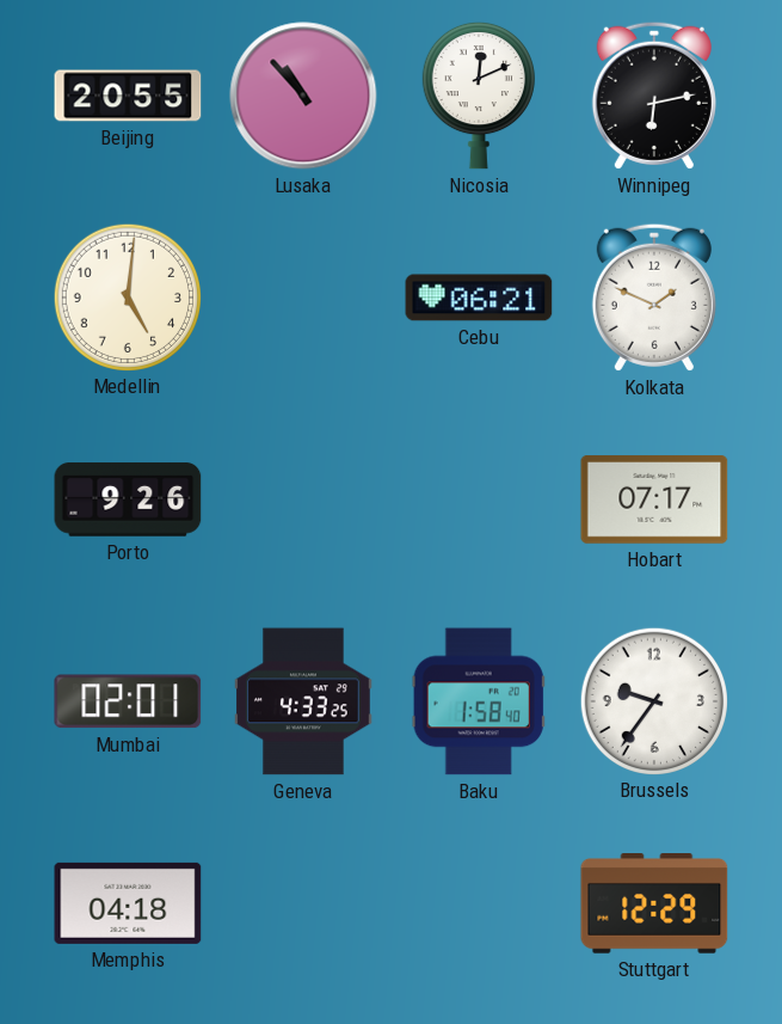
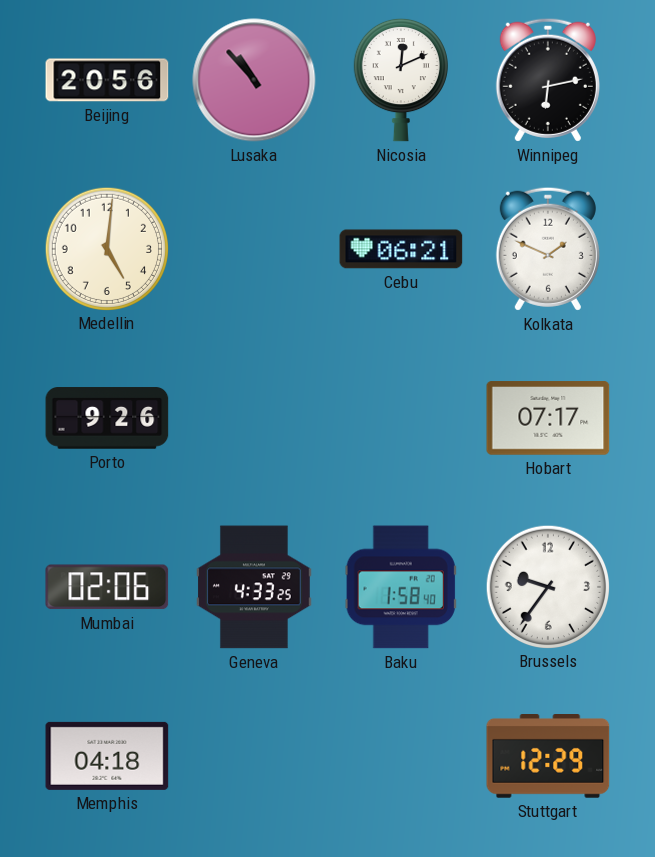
Beijing: 20:55 -> 20:56 (107, 80)
Mumbai: 02:01 -> 02:06 (107, 587)
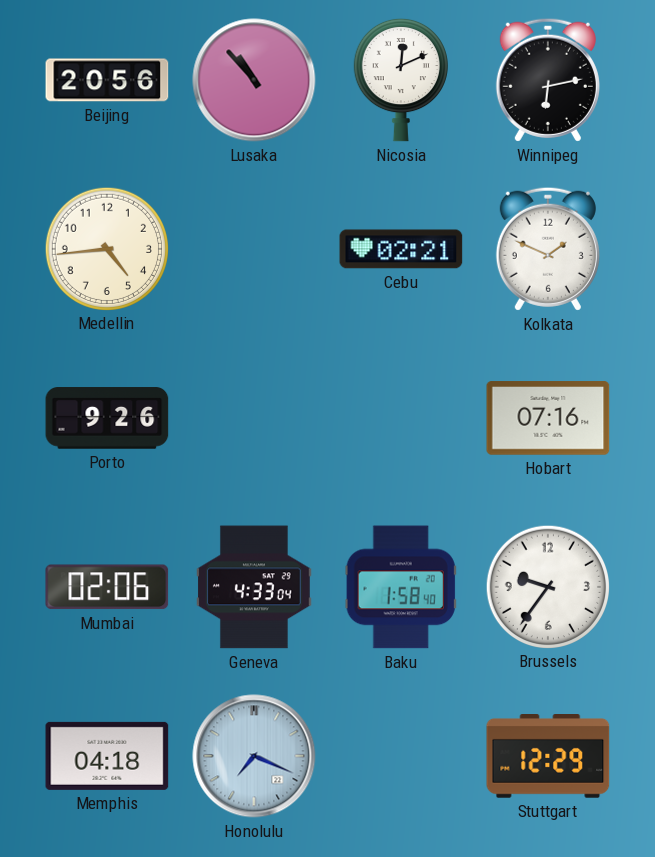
Medellin: 5:01 -> 4:44 (106, 248)
Cebu: 06:21 -> 02:21 (401, 249)
Hobart: 07:17 -> 07:16 (548, 418)
Geneva: 4:33:25 -> 4:33:04 (255, 587)
Honolulu: none -> 7:19 (254, 756)
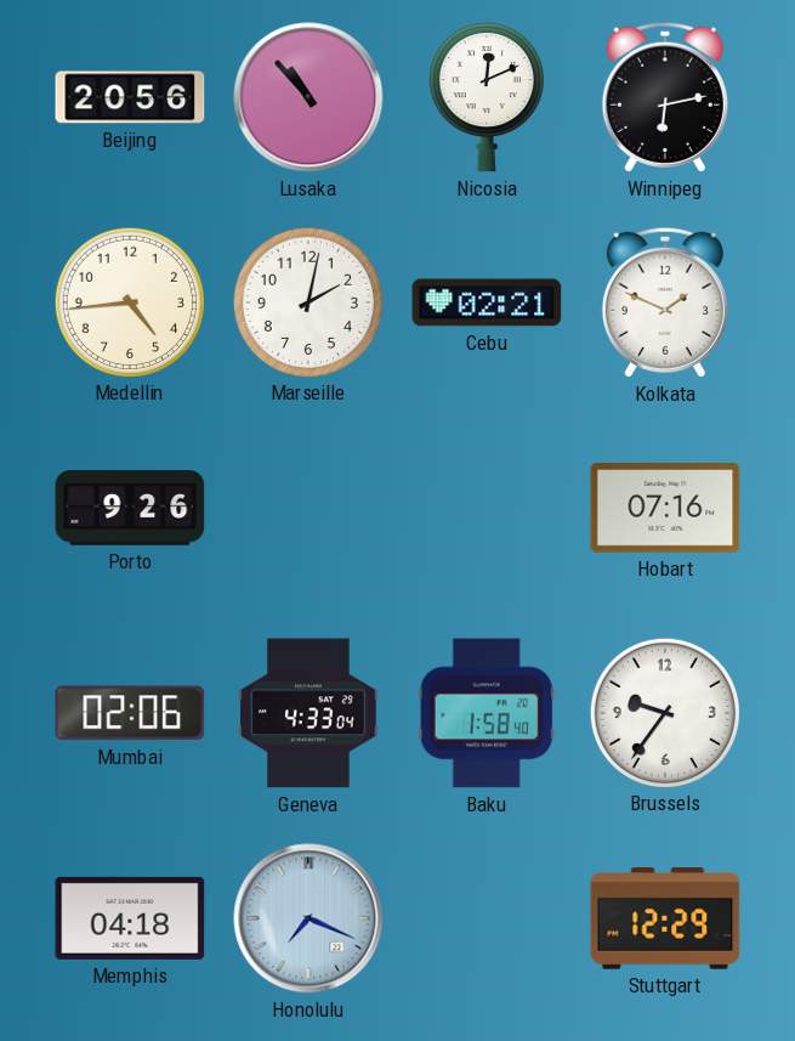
Marseille: none -> 2:02 (307, 301)
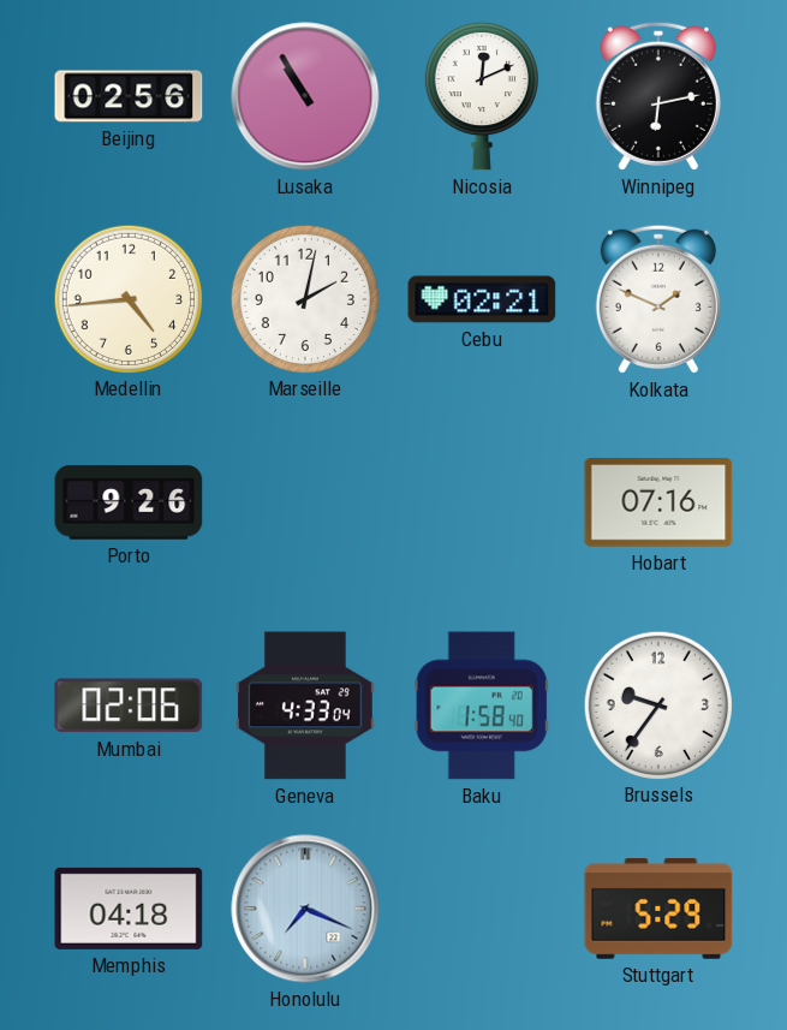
Beijing: 20:56 -> 02:56 (129, 96)
Lusaka: 10:53 -> 10:55 (305, 96)
Stuttgart: 12:29 -> 5:29 (658, 910)
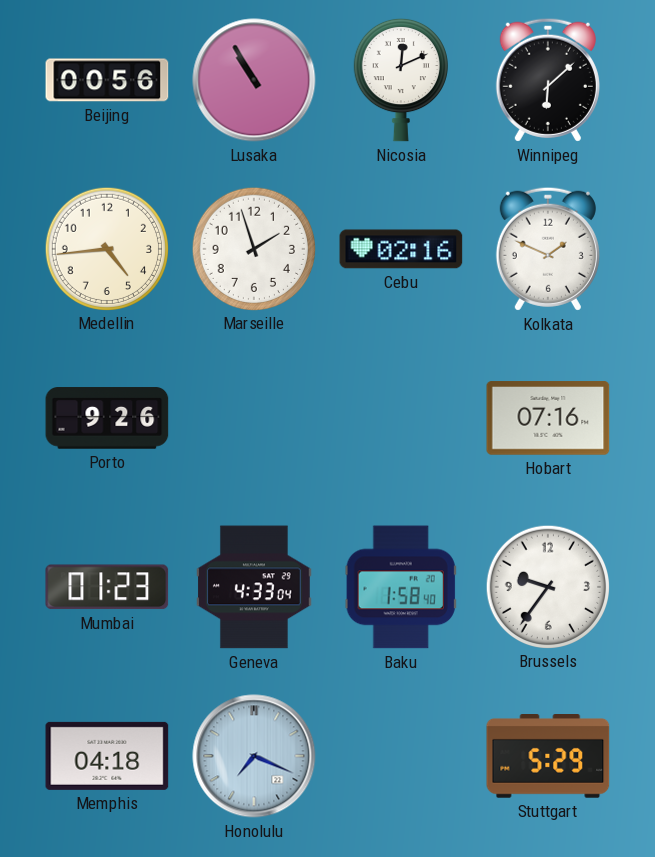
Beijing: 02:56 -> 00:56 (107, 80)
Winnipeg: 6:13 -> 6:08 (548, 80)
Marseille: 2:02 -> 1:57 (253, 248)
Cebu: 02:21 -> 02:16 (401, 249)
Mumbai: 02:06 -> 01:23 (107, 587)
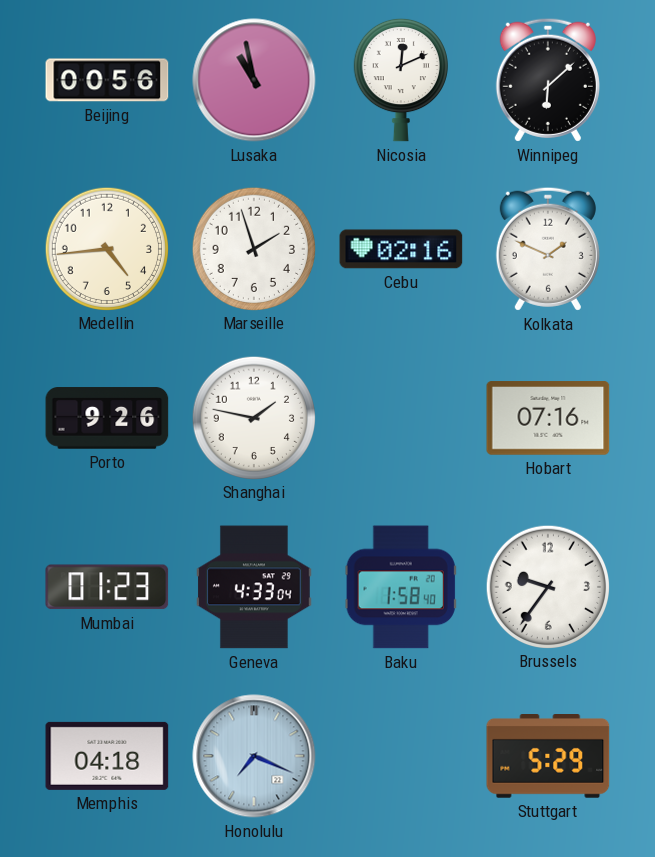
Lusaka: 10:55 -> 10:58 (254, 80)
Shanghai: none -> 1:47 (253, 417)
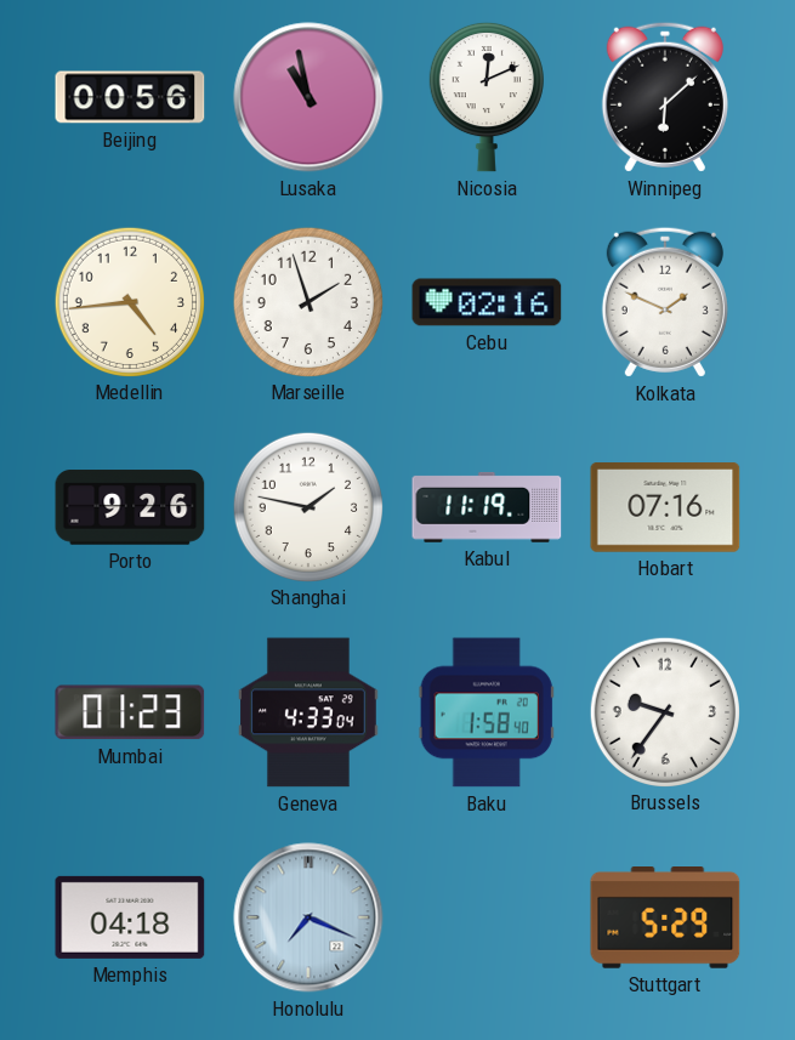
Kabul: none -> 11:19 (487, 507)
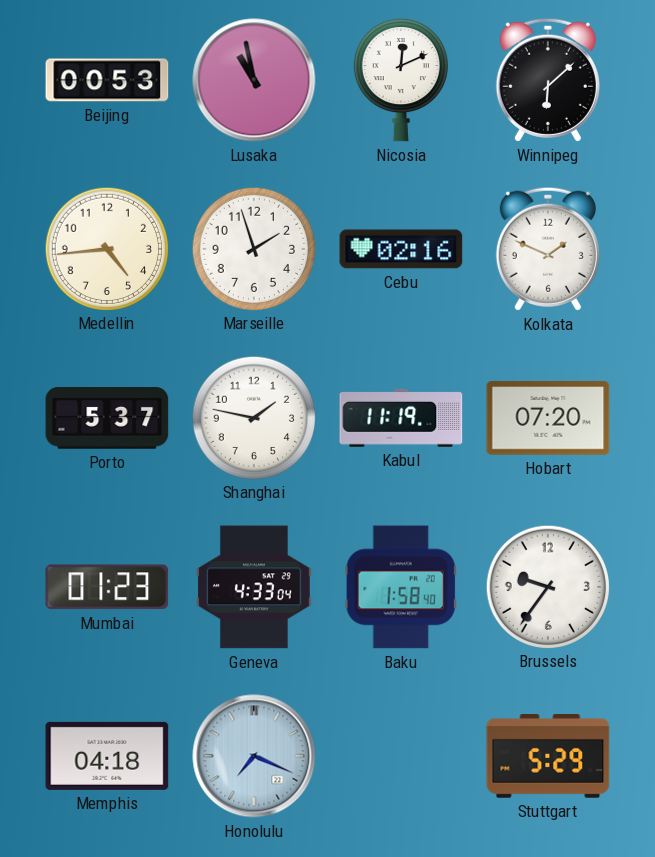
Beijing: 00:56 -> 00:53 (107, 80)
Porto: 9:26 -> 5:37 (107, 418)
Hobart: 07:16 -> 07:20 (548, 418)
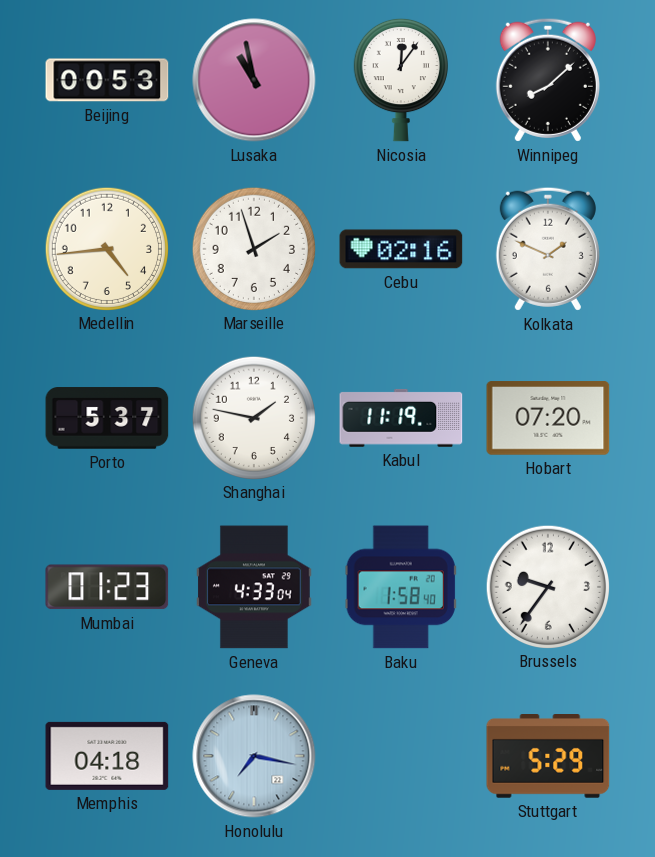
Nicosia: 12:11 -> 12:06 (401, 80)
Winnipeg: 6:08 -> 8:08 (548, 80)
Honolulu: 7:19 -> 7:17 (254, 756)
